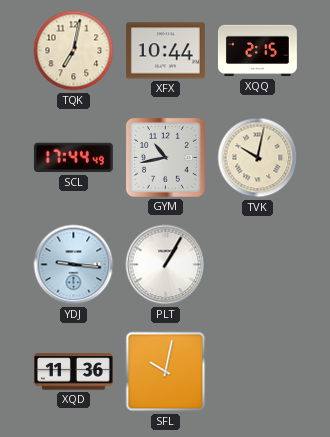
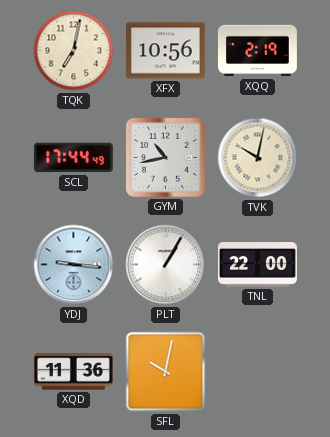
XFX: 10:44 -> 10:56 (165, 51)
XQQ: 2:15 -> 2:19 (257, 51)
TNL: none -> 22:00 (257, 265)
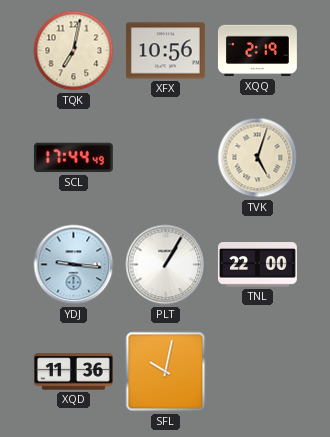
GYM: 10:43 -> none (165, 157)
TVK: 10:02 -> 5:03 (258, 158)
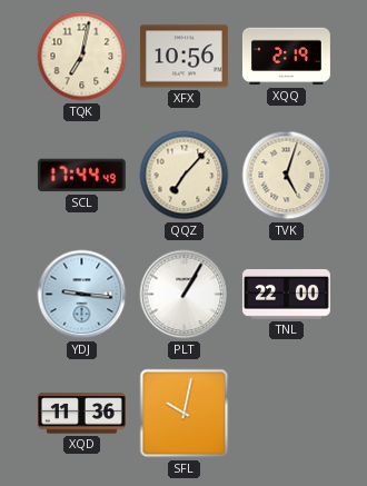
QQZ: none -> 7:07 (185, 176)
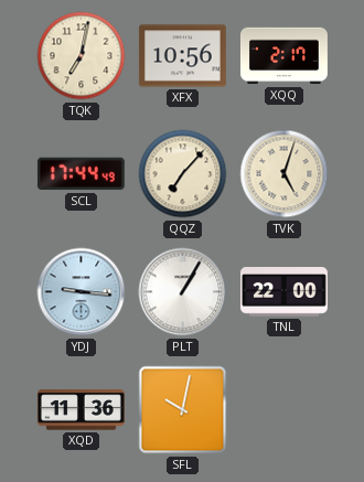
XQQ: 2:19 -> 2:17 (283, 56)
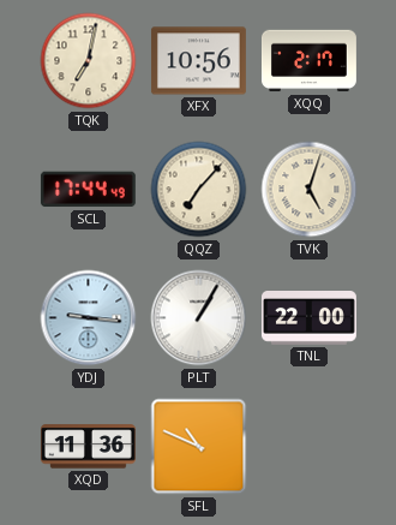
SFL: 10:02 -> 10:49 (199, 447)
